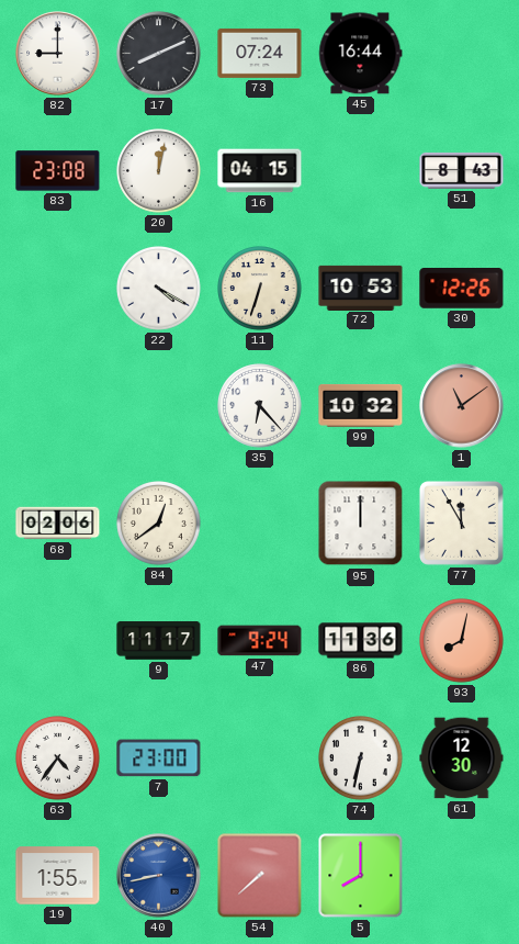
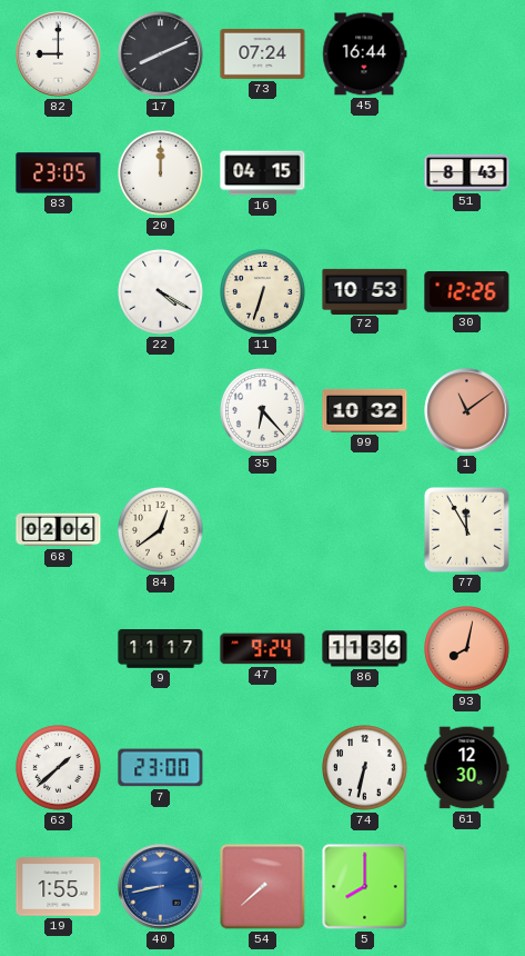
83: 23:08 -> 23:05 (59, 173)
20: 12:02 -> 12:00 (161, 173)
95: 12:00 -> none (361, 524)
63: 4:36 -> 1:38 (59, 768)
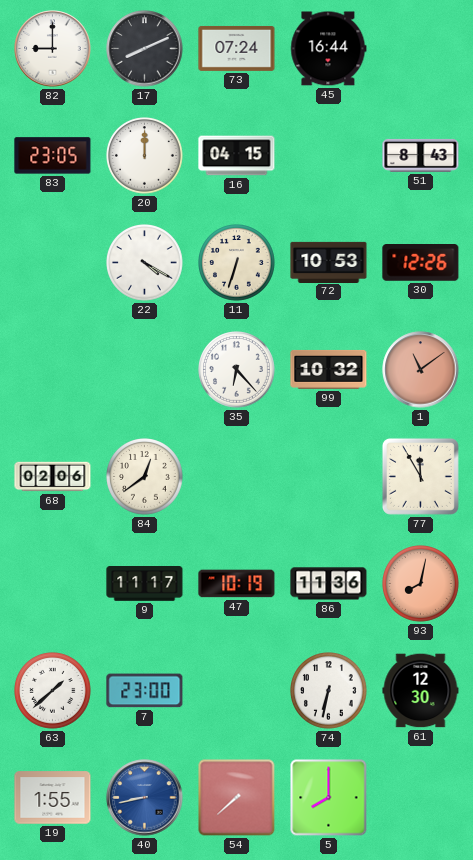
47: 9:24 -> 10:19 (237, 584)
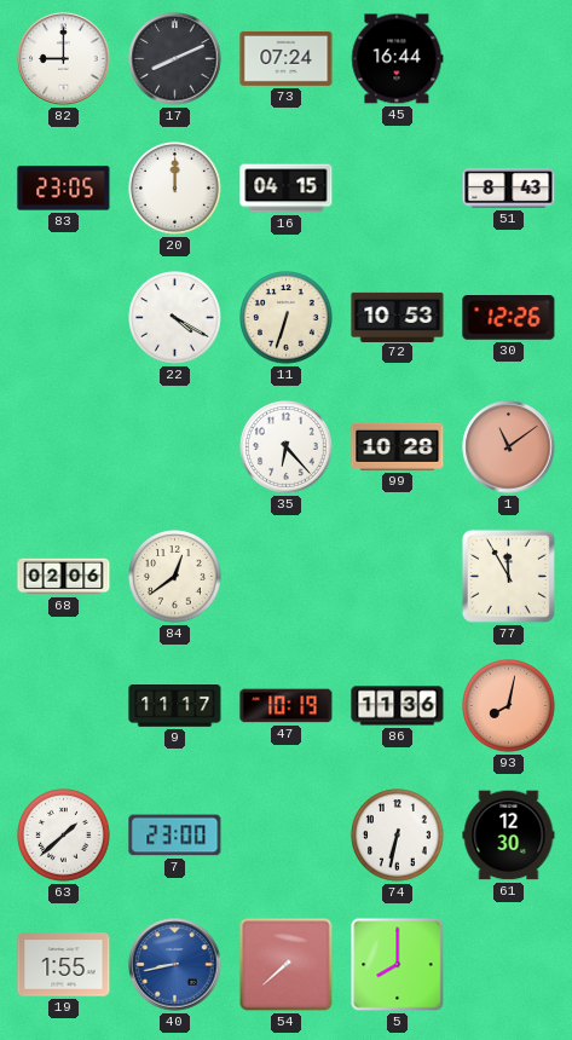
99: 10:32 -> 10:28 (398, 446)
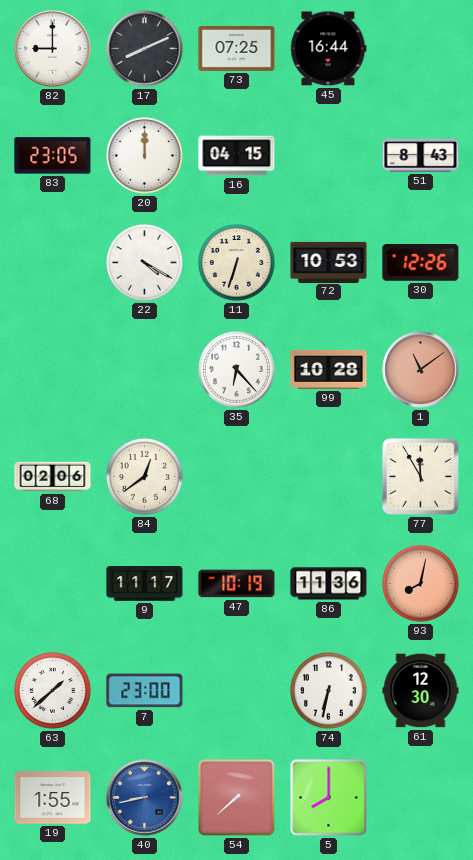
73: 07:24 -> 07:25 (237, 48)
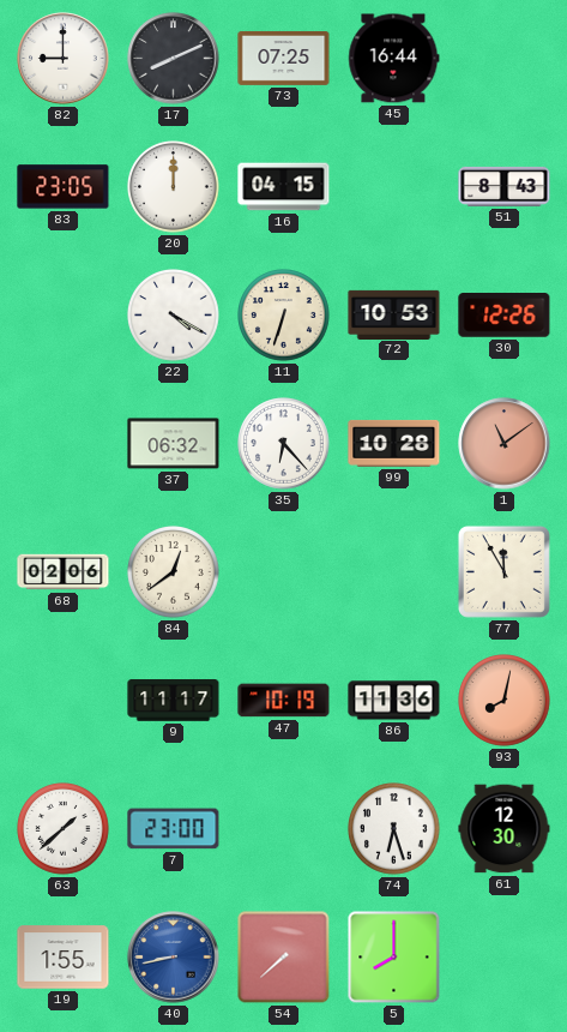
37: none -> 06:32 (174, 444)
74: 6:32 -> 6:27 (394, 829)
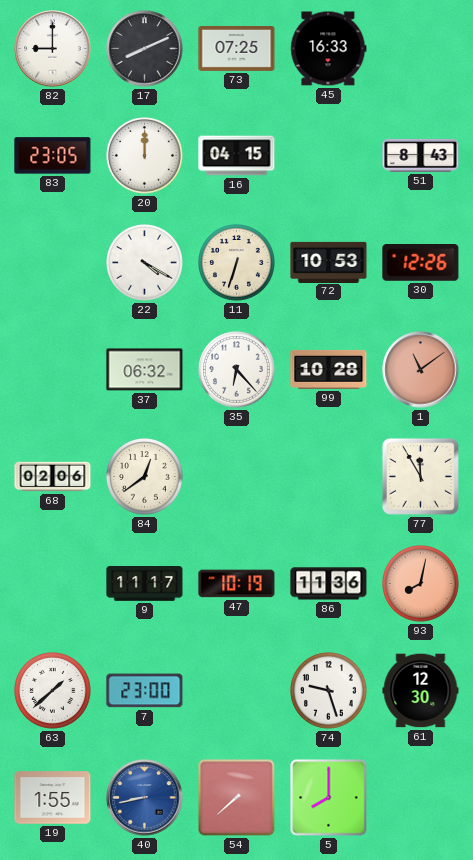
45: 16:44 -> 16:33 (329, 49)
74: 6:27 -> 9:27 (329, 691)
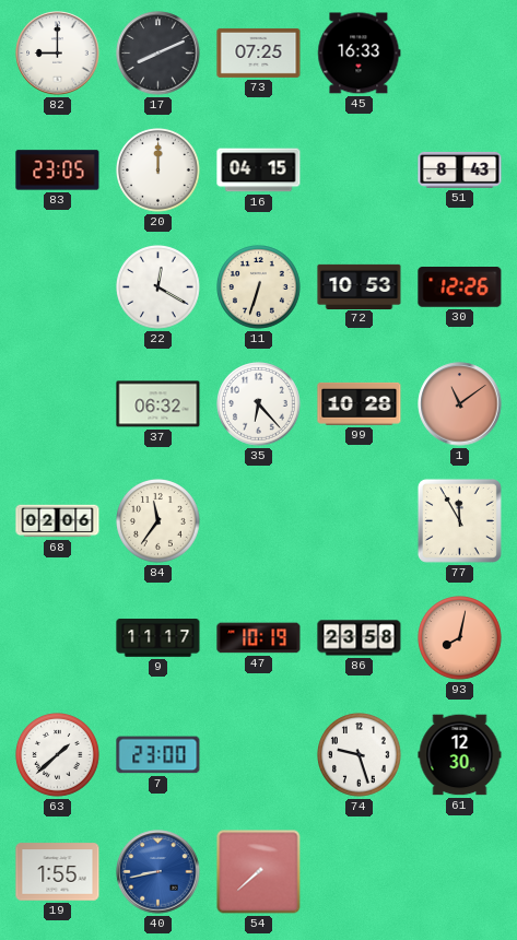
22: 4:20 -> 12:20 (158, 287)
84: 12:39 -> 11:36 (158, 521)
86: 11:36 -> 23:58 (360, 638)
5: 8:00 -> none (329, 798)
